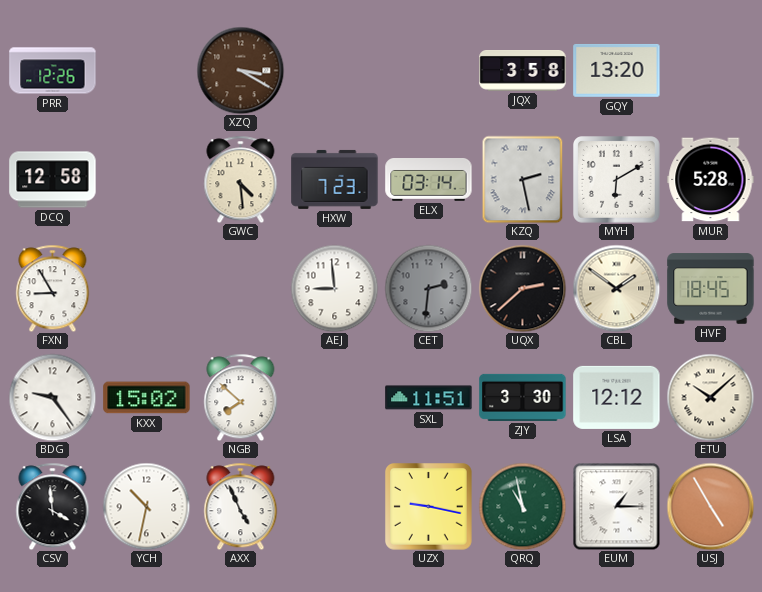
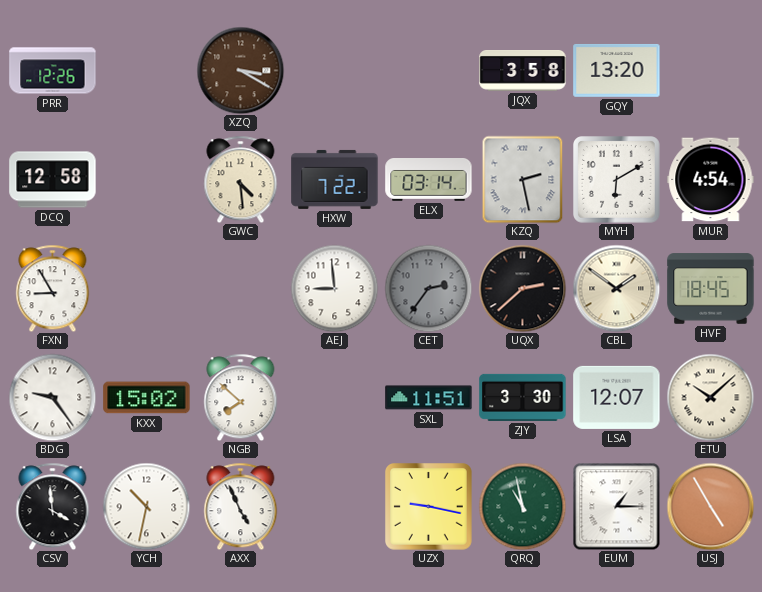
HXW: 7:23 -> 7:22 (335, 179)
MUR: 5:28 -> 4:54 (711, 180)
CET: 2:31 -> 2:36 (428, 288)
LSA: 12:12 -> 12:07 (617, 397)
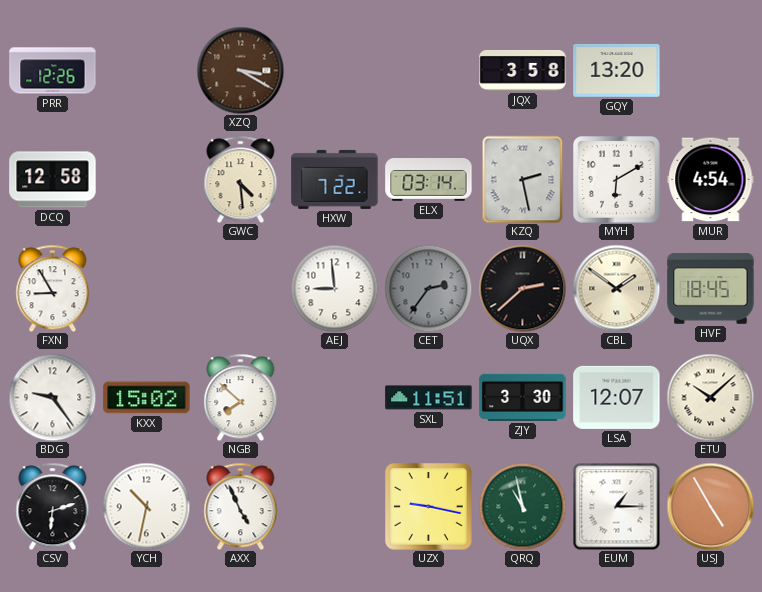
CSV: 3:59 -> 6:12 (53, 506)
